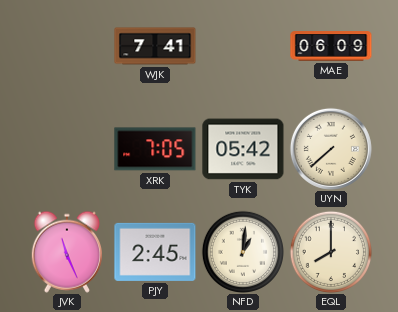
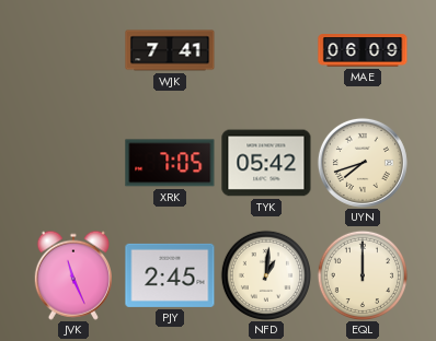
UYN: 7:38 -> 7:42 (363, 163)
EQL: 8:00 -> 12:00 (362, 274)
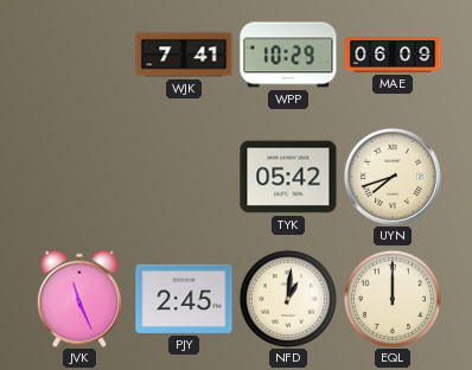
WPP: none -> 10:29 (288, 55)
XRK: 7:05 -> none (170, 163)
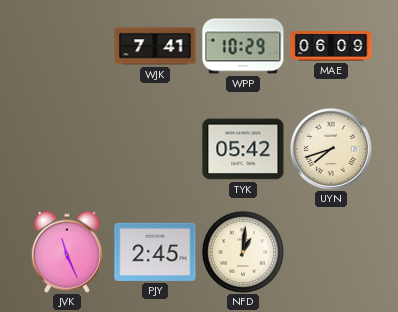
EQL: 12:00 -> none (391, 298)
